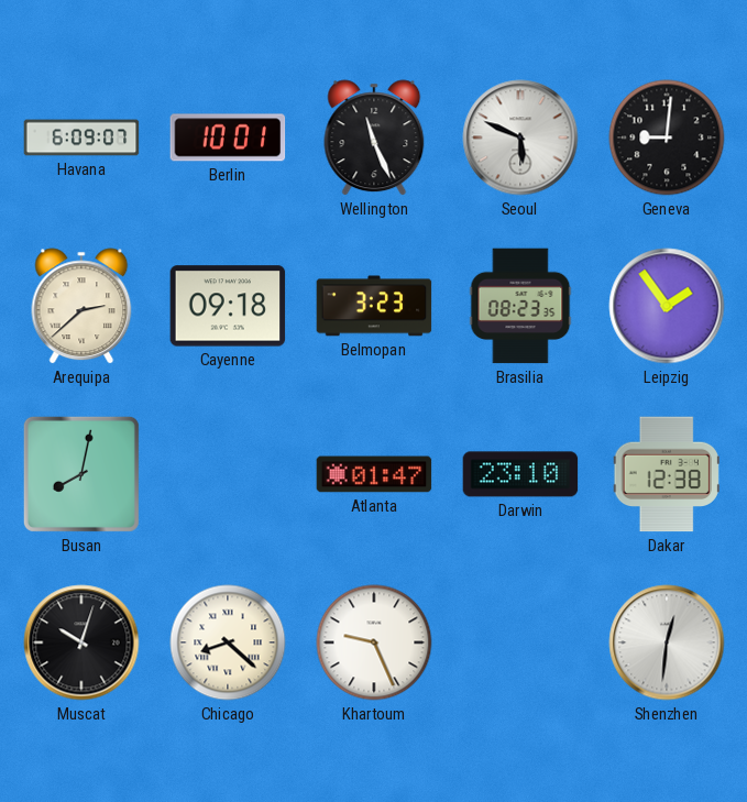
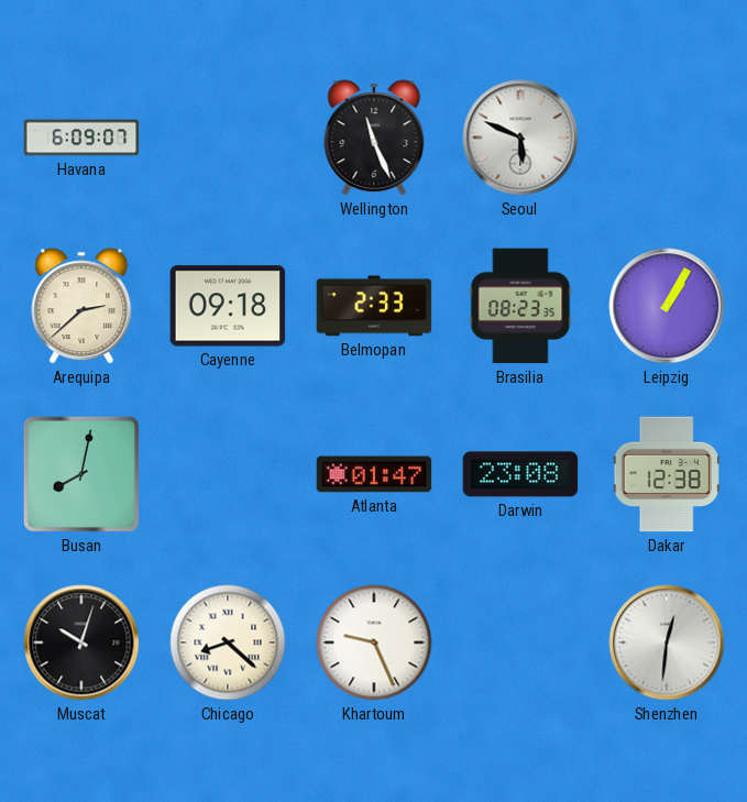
Berlin: 10:01 -> none (228, 138)
Geneva: 9:01 -> none (667, 138)
Belmopan: 3:23 -> 2:33 (374, 306)
Leipzig: 1:54 -> 1:05 (667, 306)
Darwin: 23:10 -> 23:08 (520, 474)
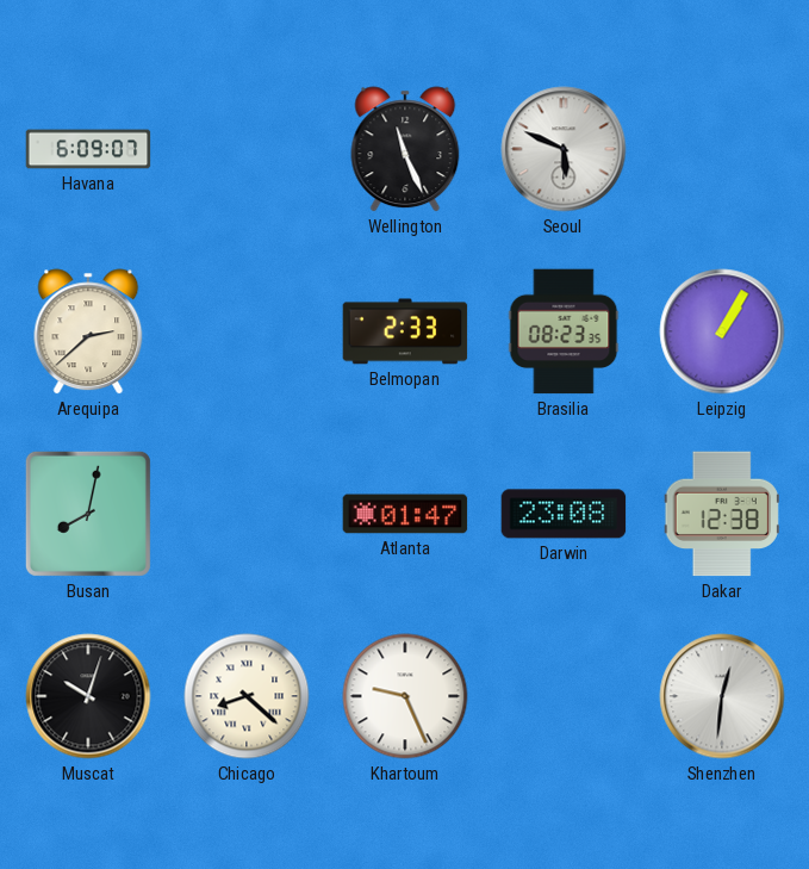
Cayenne: 09:18 -> none (228, 306)
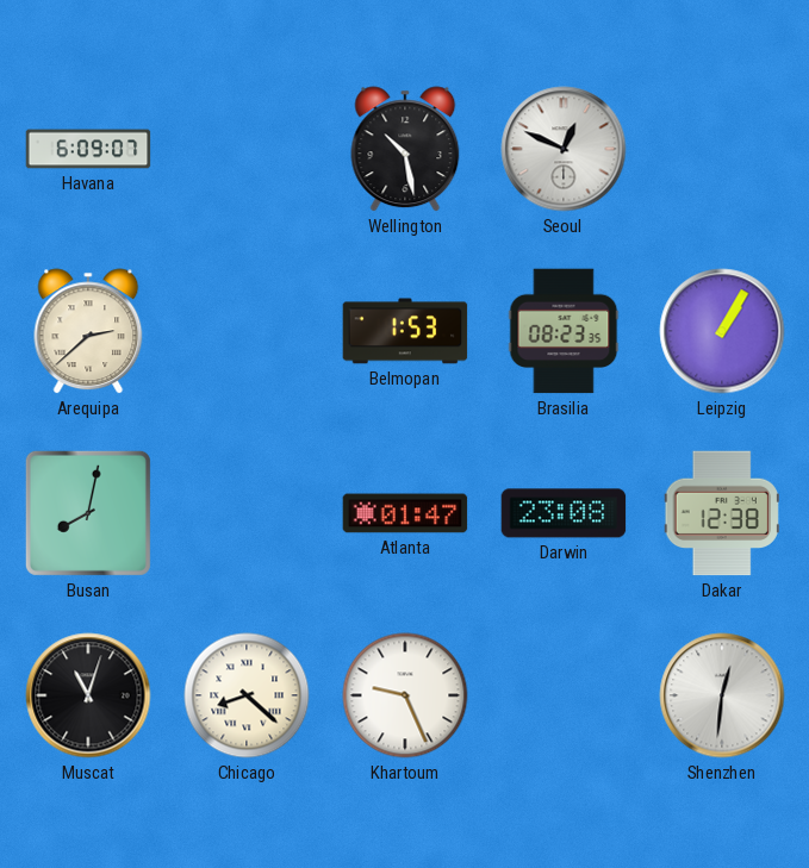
Wellington: 11:26 -> 10:28 (405, 149)
Seoul: 5:49 -> 12:49 (564, 149)
Belmopan: 2:33 -> 1:53 (405, 331)
Muscat: 10:03 -> 11:03 (88, 695)
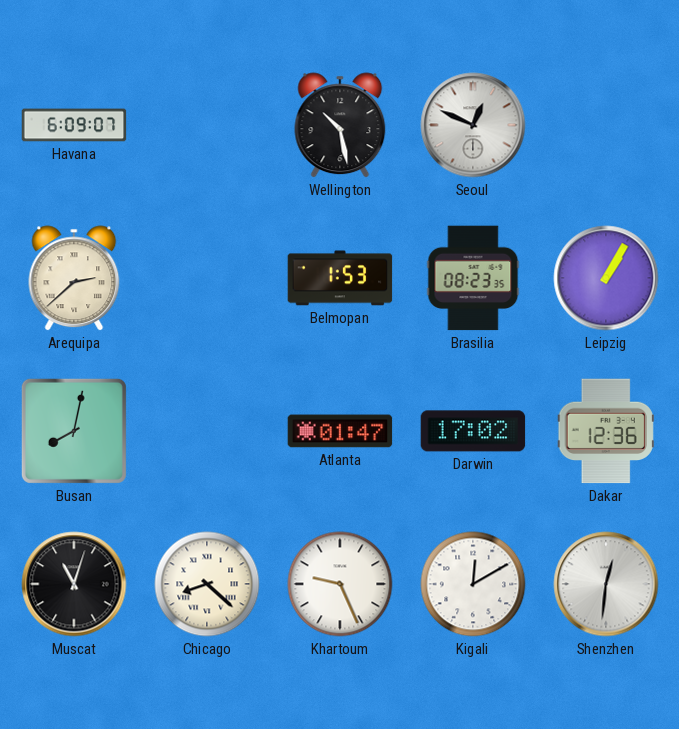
Darwin: 23:08 -> 17:02 (473, 431)
Dakar: 12:38 -> 12:36 (606, 431)
Kigali: none -> 12:10 (473, 584)
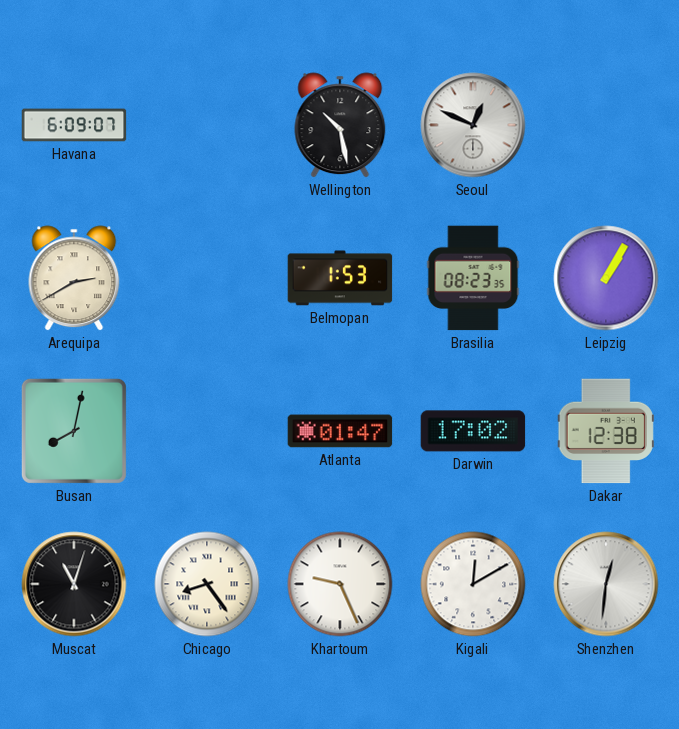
Arequipa: 2:38 -> 2:40 (74, 278)
Dakar: 12:36 -> 12:38 (606, 431)
Chicago: 8:22 -> 8:24 (207, 584)
